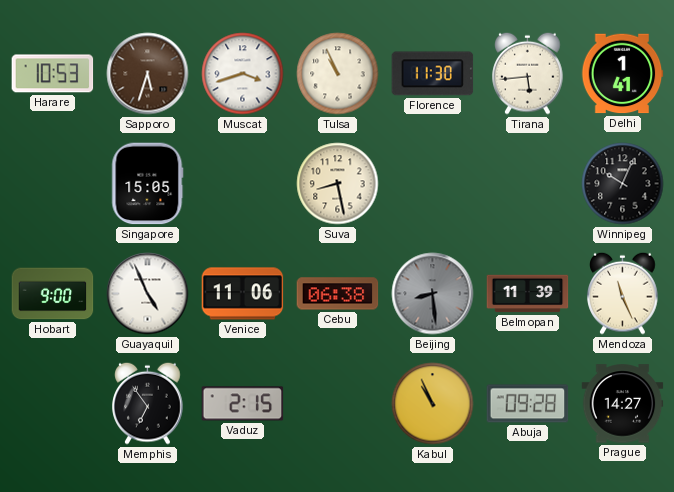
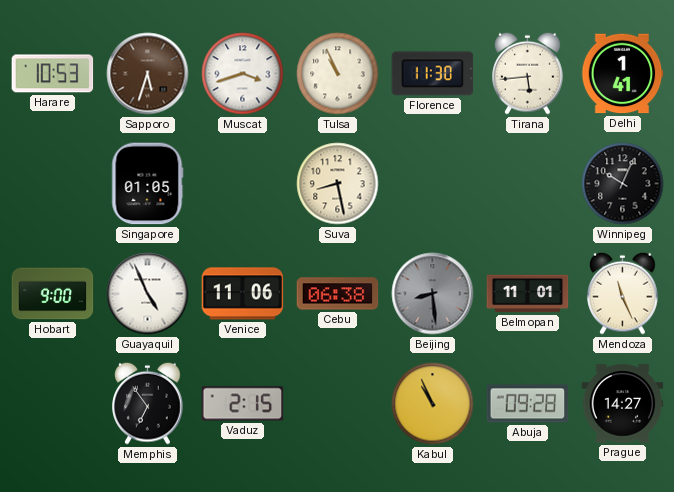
Singapore: 15:05 -> 01:05 (148, 184)
Belmopan: 11:39 -> 11:01 (528, 294)
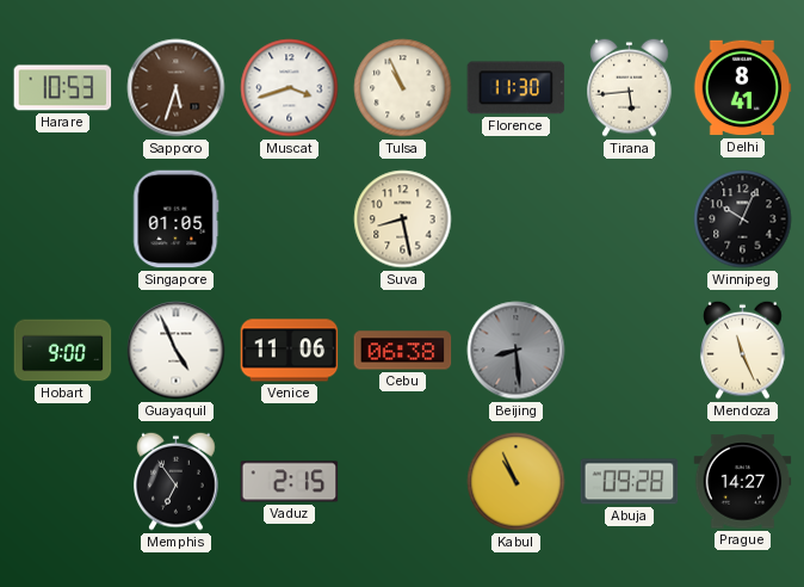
Delhi: 1:41 -> 8:41 (742, 88)
Belmopan: 11:01 -> none (528, 294)
